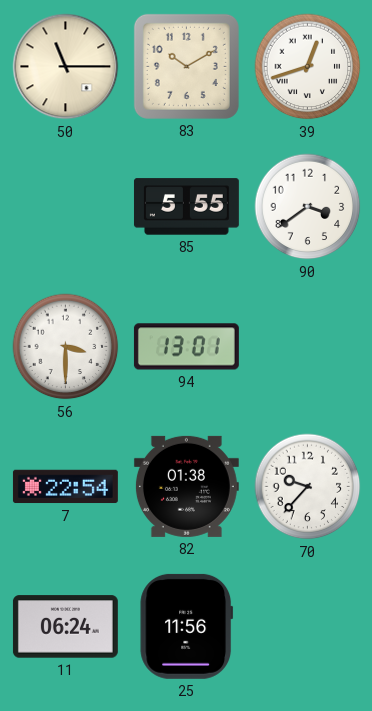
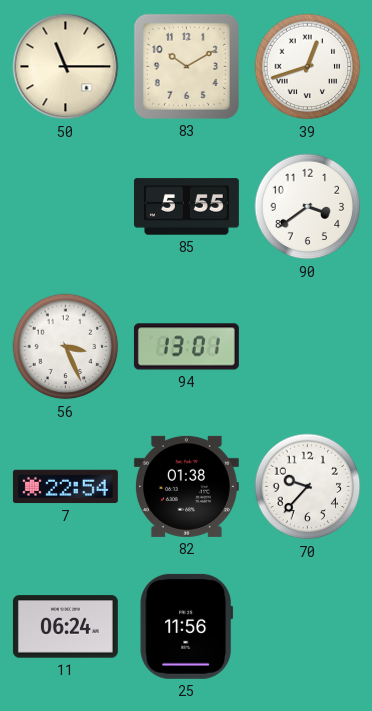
56: 3:30 -> 3:26 (66, 347)
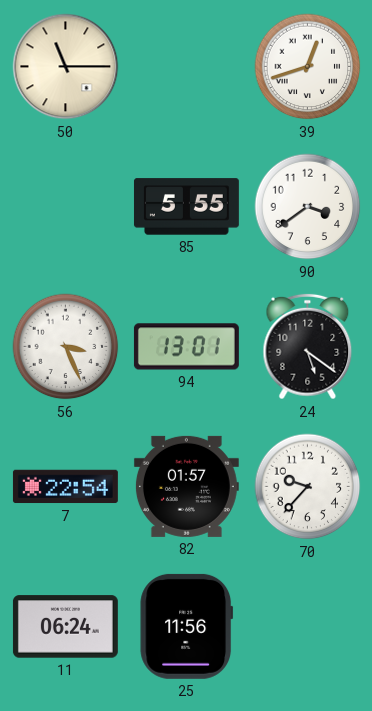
83: 10:10 -> none (186, 66)
24: none -> 5:21 (308, 347)
82: 01:38 -> 01:57 (186, 486)
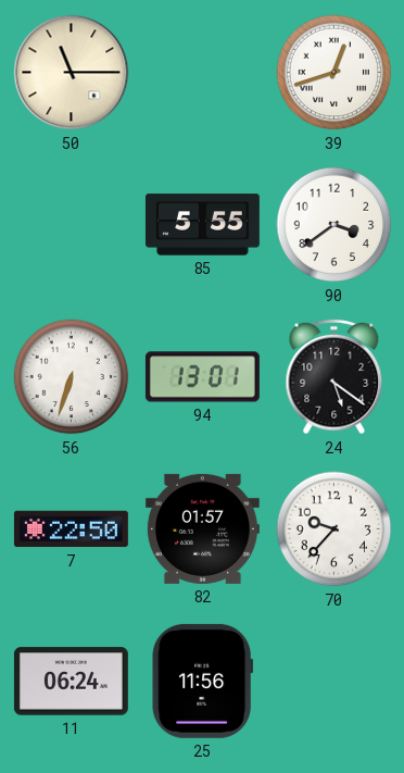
56: 3:26 -> 6:33 (72, 377)
7: 22:54 -> 22:50 (71, 529)
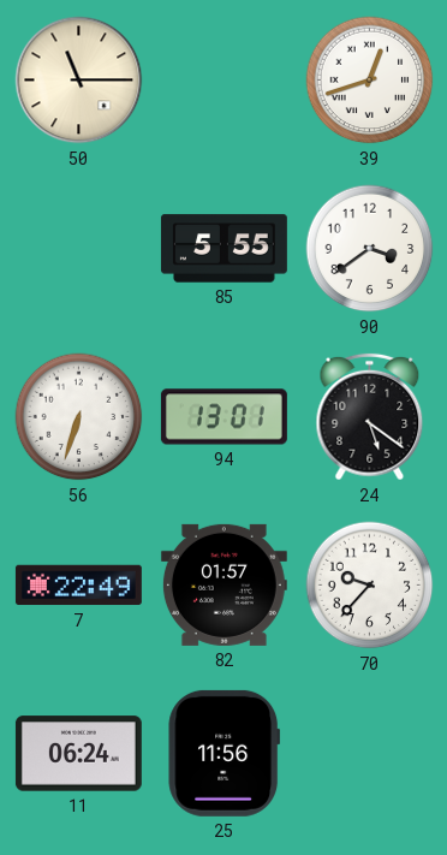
7: 22:50 -> 22:49 (78, 586)
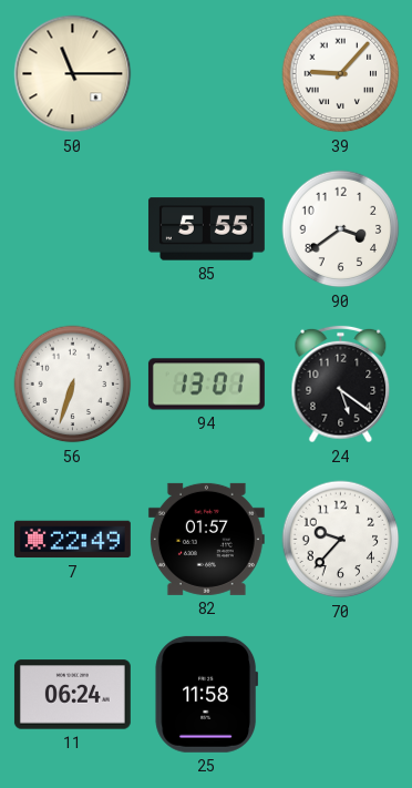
39: 12:42 -> 9:07 (341, 74)
25: 11:56 -> 11:58 (206, 694)
